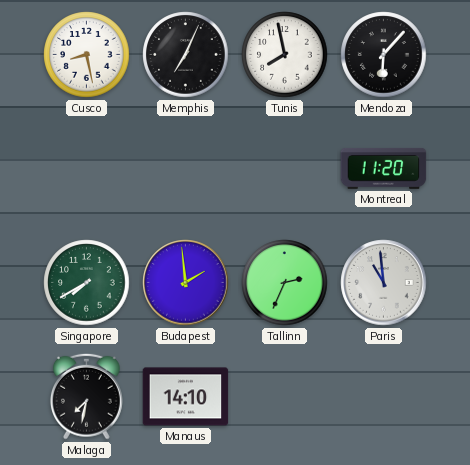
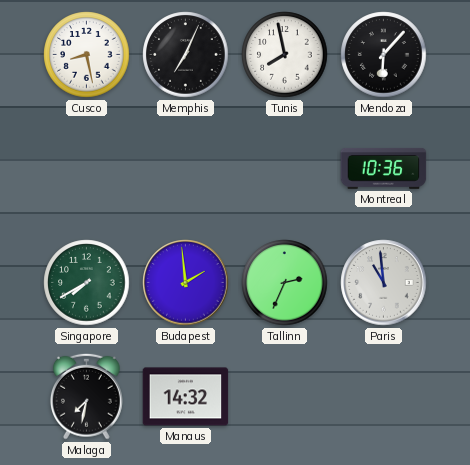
Montreal: 11:20 -> 10:36 (384, 168)
Manaus: 14:10 -> 14:32 (186, 397)
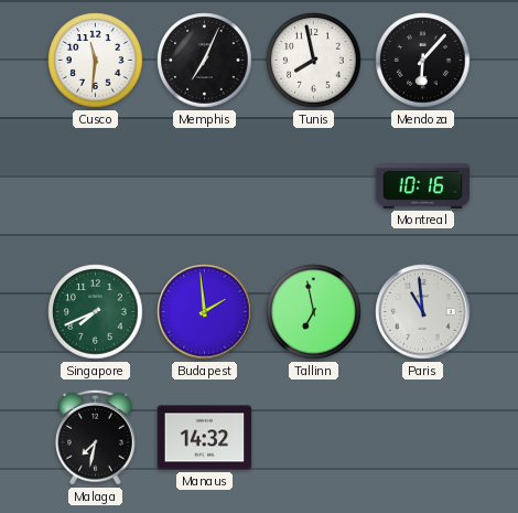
Cusco: 8:28 -> 11:31 (96, 61)
Montreal: 10:36 -> 10:16 (423, 185)
Singapore: 7:40 -> 7:41 (96, 312)
Tallinn: 2:34 -> 6:58 (314, 312)
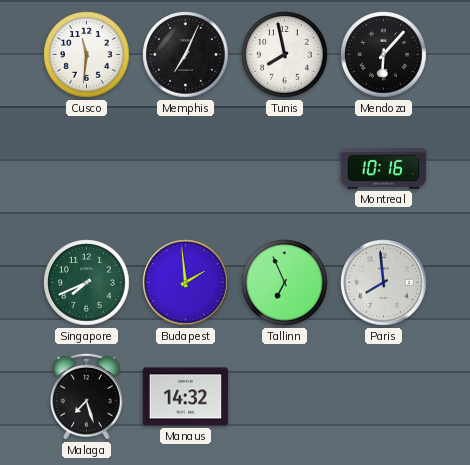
Tallinn: 6:58 -> 6:56 (285, 283)
Paris: 10:59 -> 7:59 (384, 283)
Malaga: 7:32 -> 7:27 (86, 396)
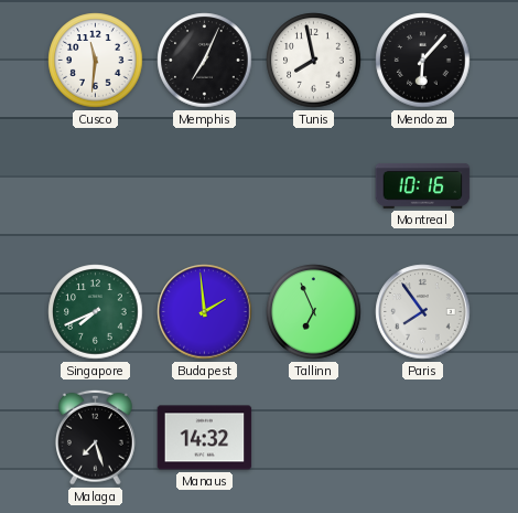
Paris: 7:59 -> 7:54 (423, 312)
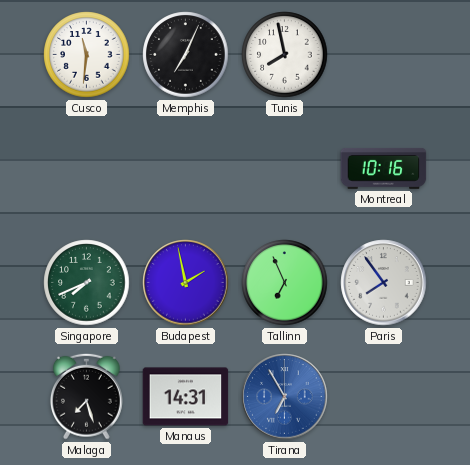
Mendoza: 6:07 -> none (423, 61)
Budapest: 1:59 -> 1:58 (186, 283)
Manaus: 14:32 -> 14:31 (186, 397)
Tirana: none -> 6:55 (285, 397)
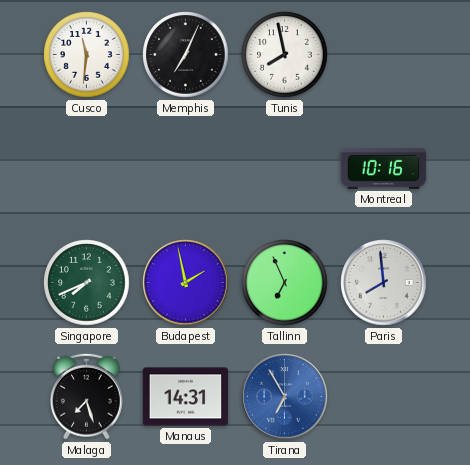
Paris: 7:54 -> 7:59 (384, 283)
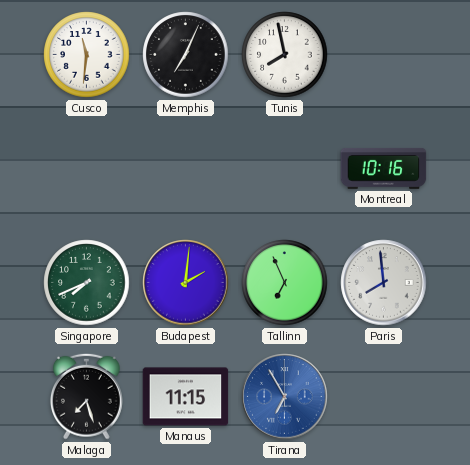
Budapest: 1:58 -> 2:01 (186, 283)
Manaus: 14:31 -> 11:15 (186, 397)
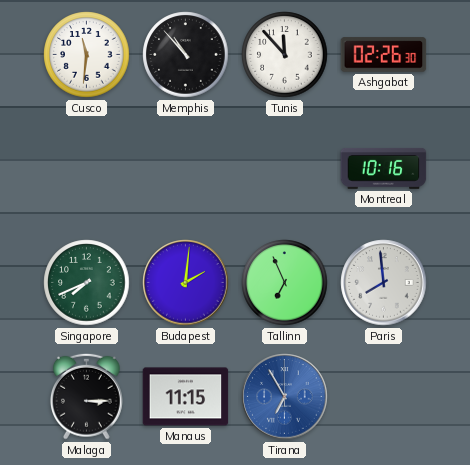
Memphis: 7:04 -> 10:53 (186, 55)
Tunis: 7:58 -> 11:53 (285, 55)
Ashgabat: none -> 02:26 (384, 55)
Malaga: 7:27 -> 3:15 (86, 396)
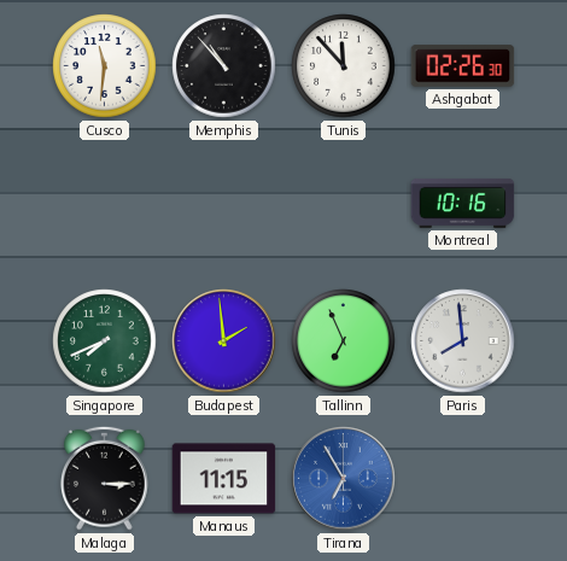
Budapest: 2:01 -> 1:59 (224, 341)
